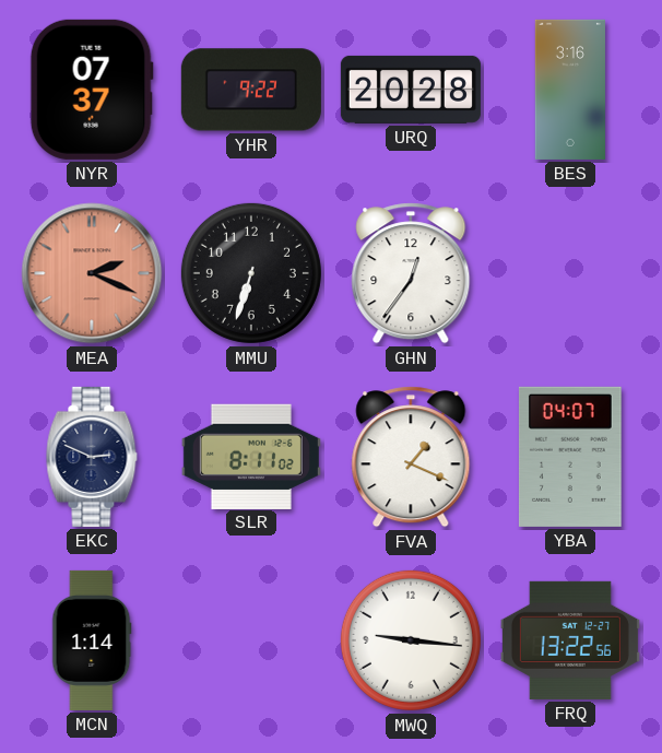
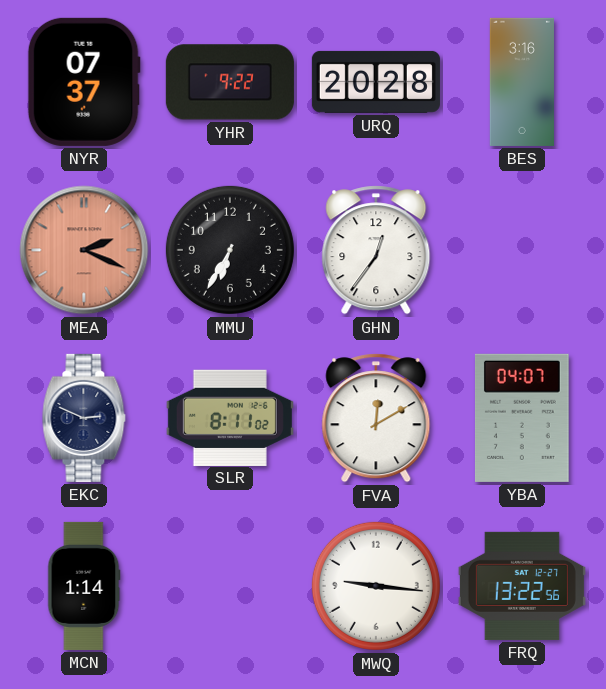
MMU: 6:33 -> 6:35 (230, 250)
FVA: 1:19 -> 12:10 (376, 418)
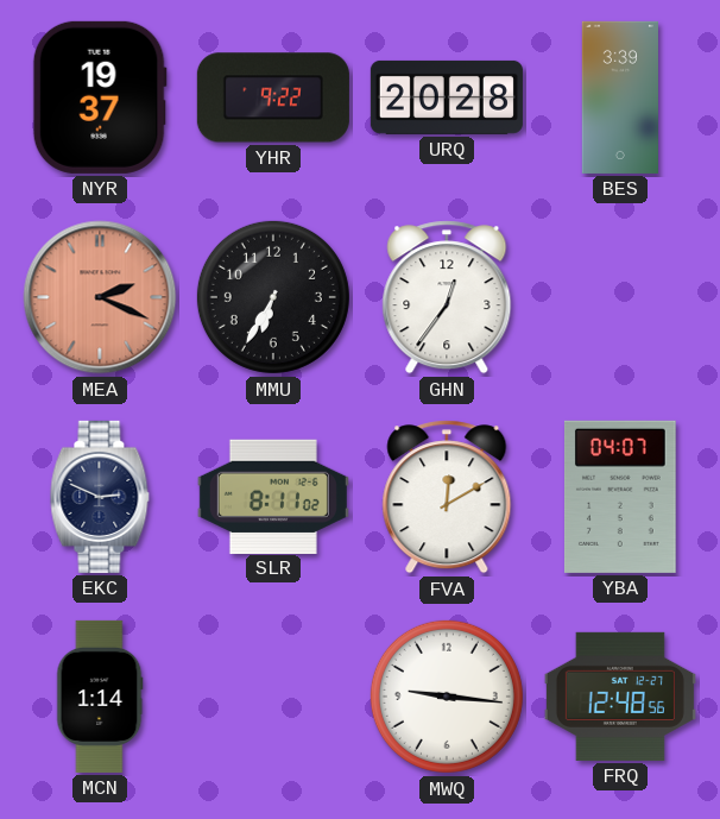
NYR: 07:37 -> 19:37 (100, 97)
BES: 3:16 -> 3:39 (620, 97)
FRQ: 13:22 -> 12:48 (620, 697)
